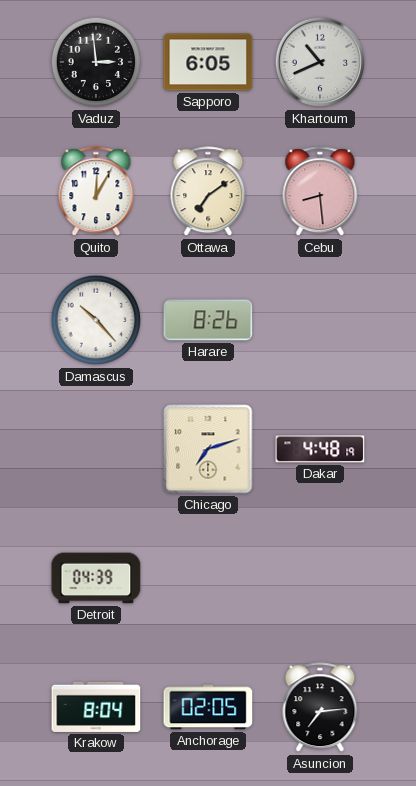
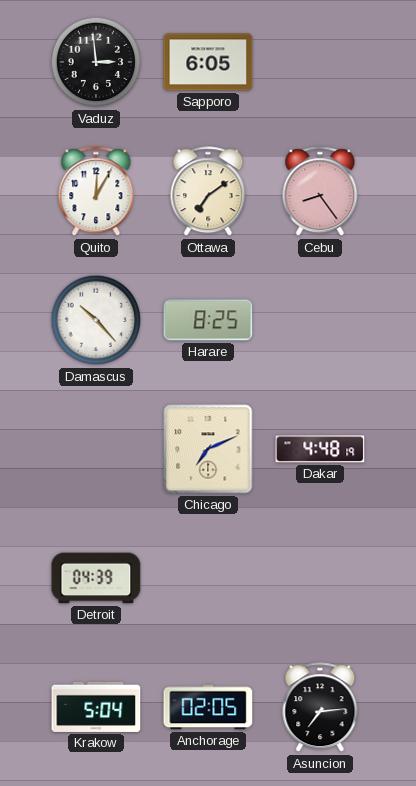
Khartoum: 10:41 -> none (320, 62)
Cebu: 8:29 -> 8:24 (320, 192)
Harare: 8:26 -> 8:25 (208, 320)
Chicago: 7:12 -> 7:11 (208, 449)
Krakow: 8:04 -> 5:04 (96, 707)
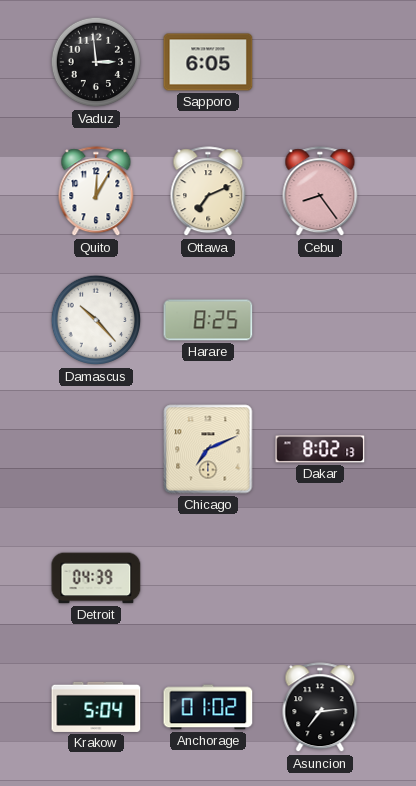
Ottawa: 7:09 -> 7:11 (208, 192)
Dakar: 4:48 -> 8:02 (320, 449)
Anchorage: 02:05 -> 01:02 (208, 707)
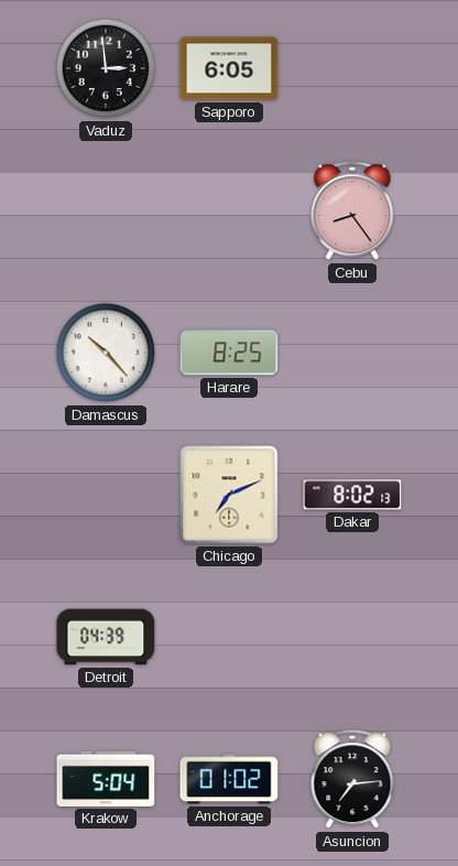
Quito: 12:05 -> none (96, 192)
Ottawa: 7:11 -> none (208, 192)
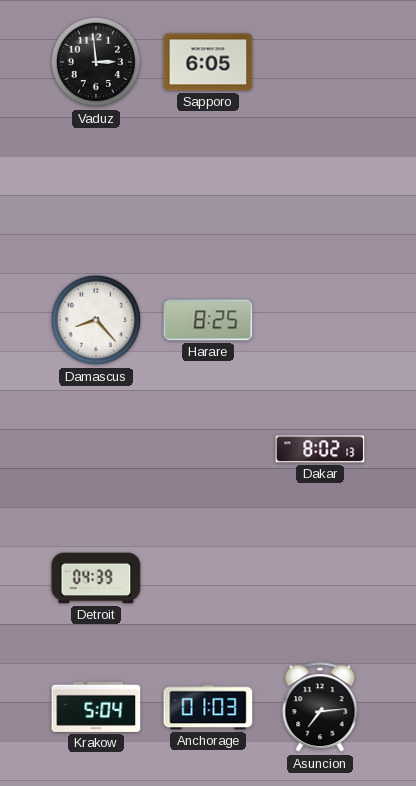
Cebu: 8:24 -> none (352, 212)
Damascus: 10:23 -> 8:23 (96, 320)
Chicago: 7:11 -> none (229, 495)
Anchorage: 01:02 -> 01:03 (208, 707)
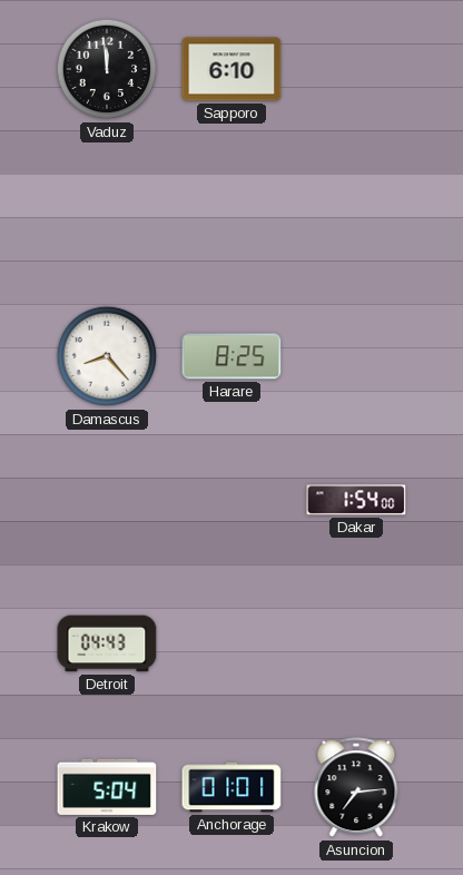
Vaduz: 2:59 -> 11:59 (107, 69)
Sapporo: 6:05 -> 6:10 (231, 69)
Dakar: 8:02 -> 1:54 (356, 500)
Detroit: 04:39 -> 04:43 (107, 643)
Anchorage: 01:03 -> 01:01 (231, 787)
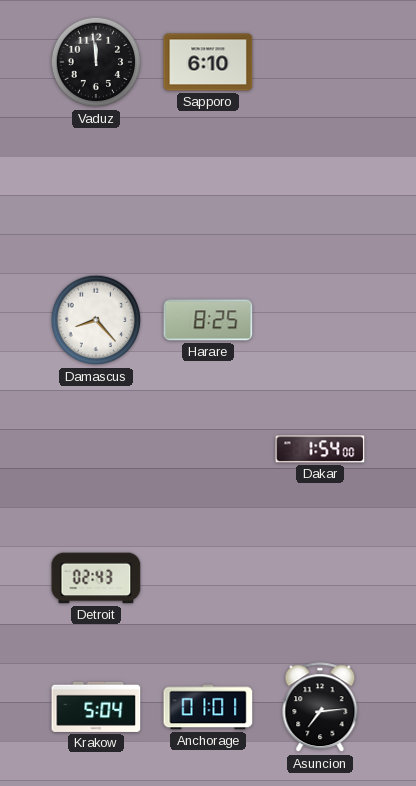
Detroit: 04:43 -> 02:43 (96, 578)
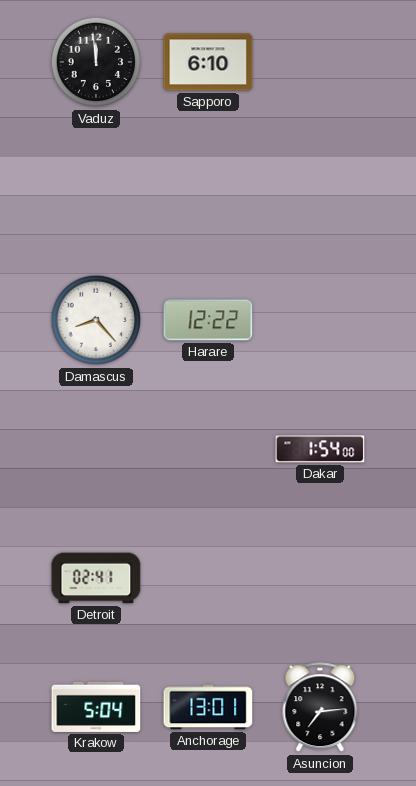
Harare: 8:25 -> 12:22 (208, 320)
Detroit: 02:43 -> 02:41 (96, 578)
Anchorage: 01:01 -> 13:01 (208, 707)
